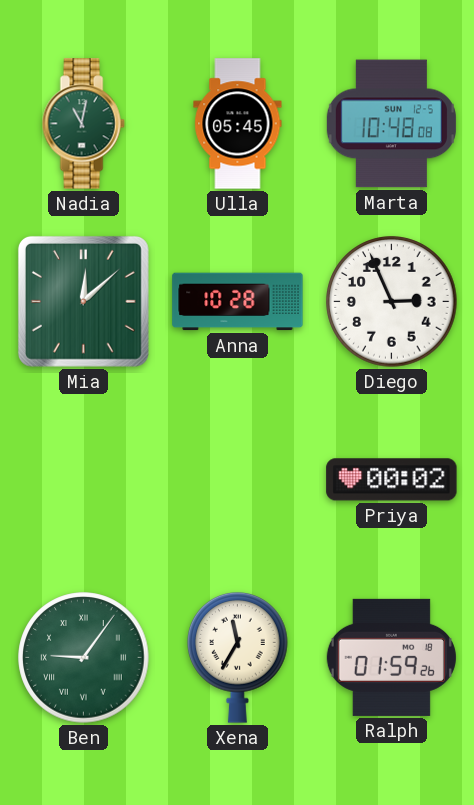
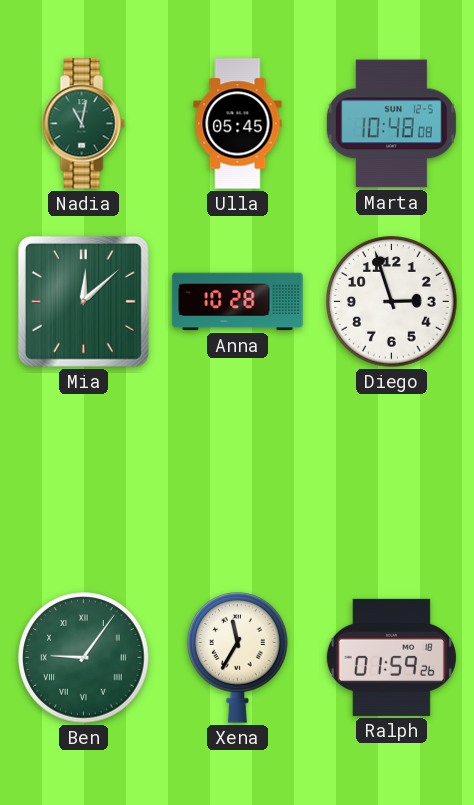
Diego: 2:56 -> 2:57 (392, 302)
Priya: 00:02 -> none (392, 480)
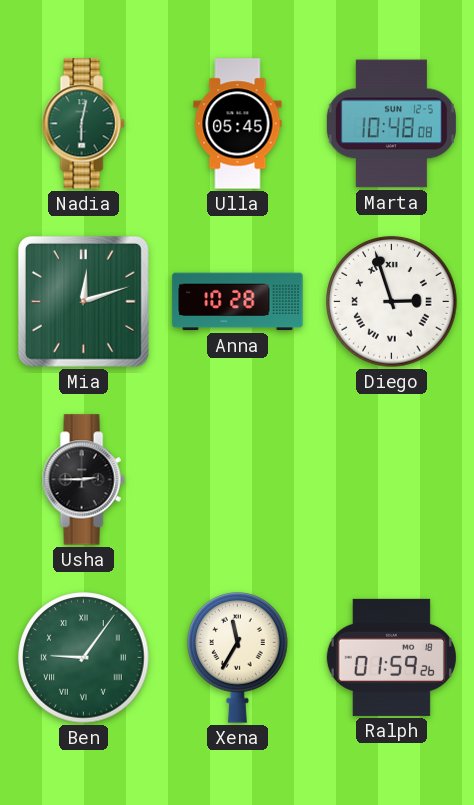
Nadia: 11:02 -> 6:02 (83, 124)
Mia: 12:08 -> 12:12 (83, 301)
Diego numerals: Arabic -> Roman (392, 302)
Usha: none -> 2:45 (83, 480)
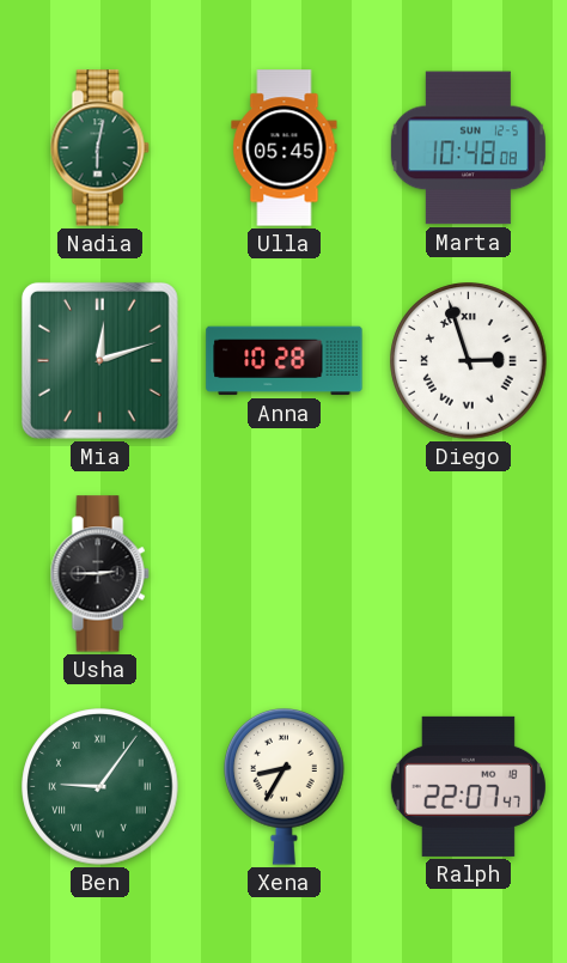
Xena: 11:35 -> 8:35 (285, 787)
Ralph: 01:59 -> 22:07 (468, 786)
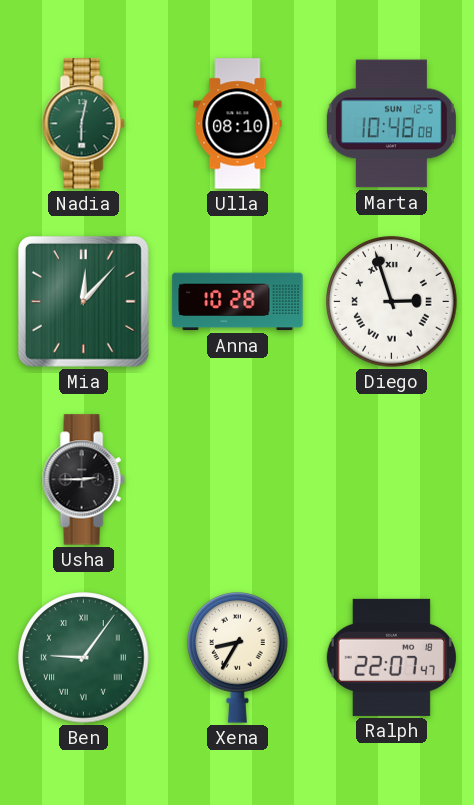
Ulla: 05:45 -> 08:10 (238, 124)
Mia: 12:12 -> 12:07 (83, 301)
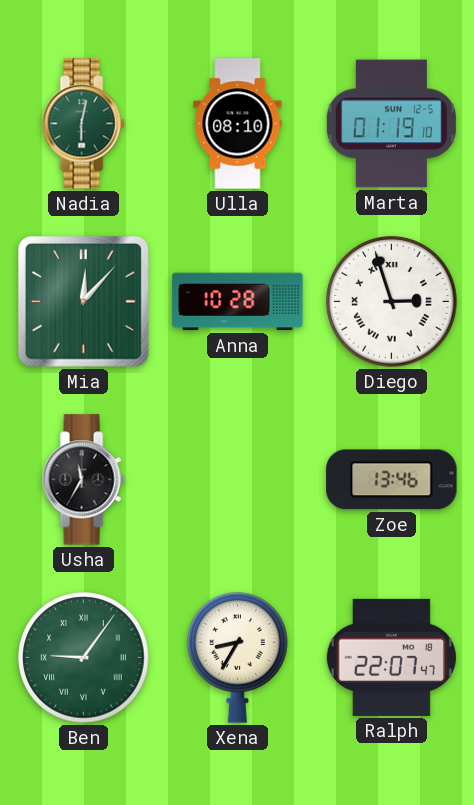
Marta: 10:48 -> 01:19 (391, 124)
Usha: 2:45 -> 11:35 (83, 480)
Zoe: none -> 13:46 (392, 480)
